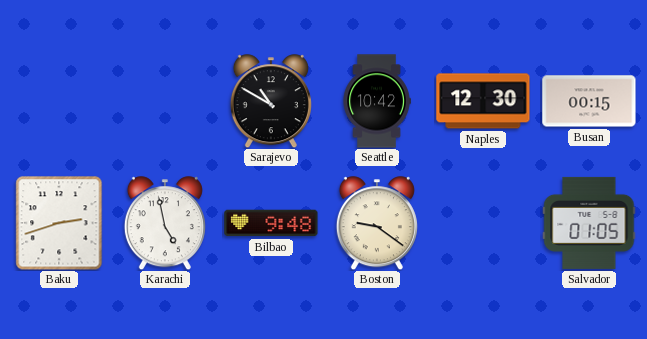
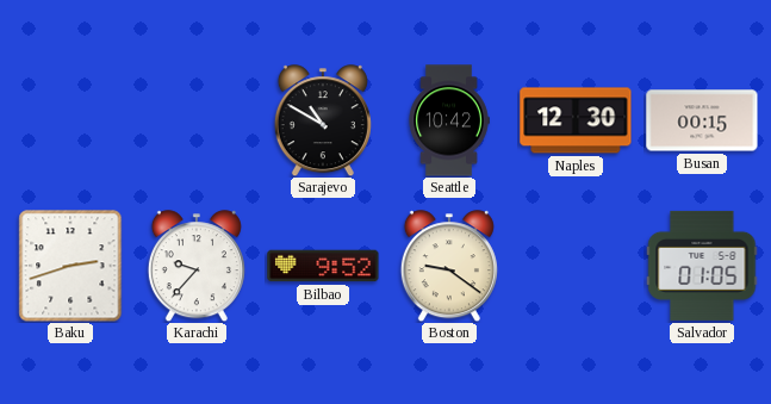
Karachi: 4:58 -> 9:37 (197, 266)
Bilbao: 9:48 -> 9:52 (323, 266)
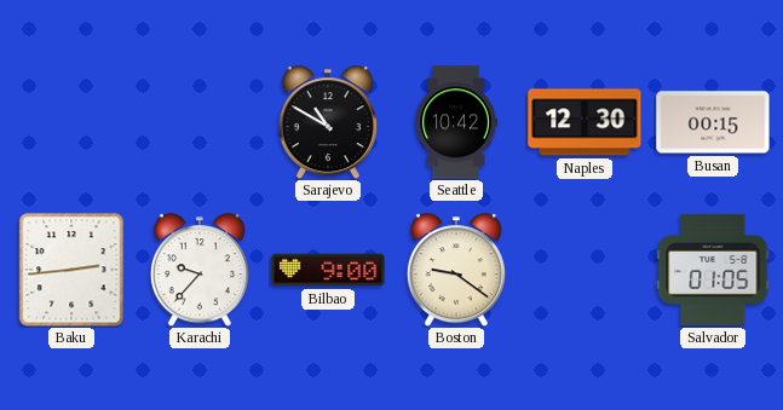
Baku: 2:42 -> 2:44 (71, 270)
Bilbao: 9:52 -> 9:00 (328, 270)
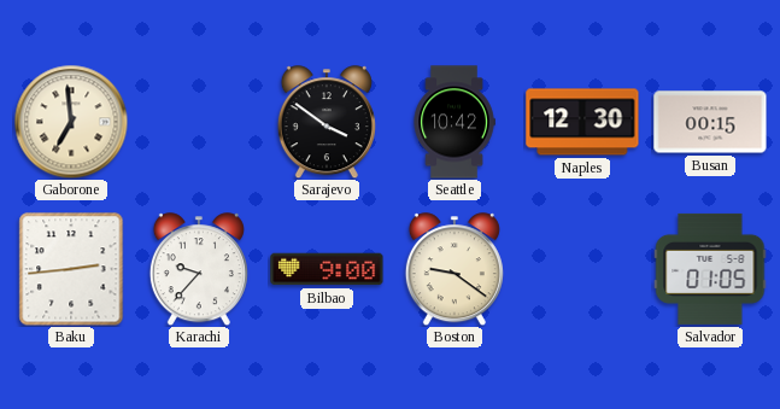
Gaborone: none -> 6:59 (71, 122)
Sarajevo: 10:50 -> 3:51 (327, 122)
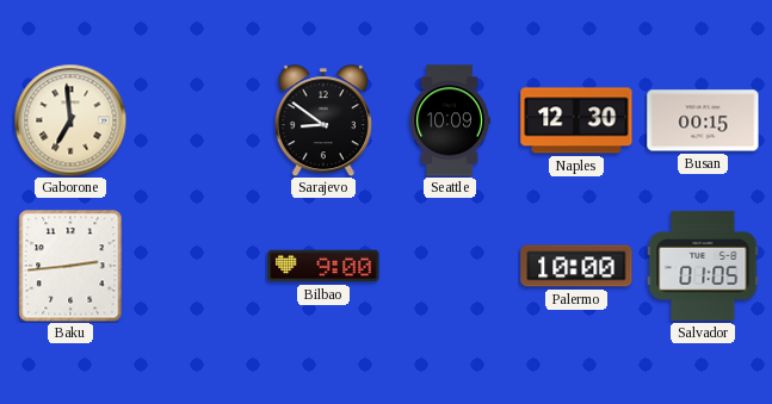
Sarajevo: 3:51 -> 8:51 (323, 120)
Seattle: 10:42 -> 10:09 (450, 120)
Karachi: 9:37 -> none (199, 269)
Boston: 9:21 -> none (454, 269)
Palermo: none -> 10:00 (576, 266)
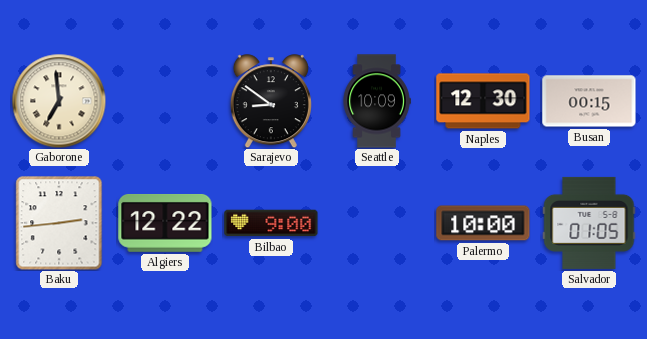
Algiers: none -> 12:22 (165, 223)
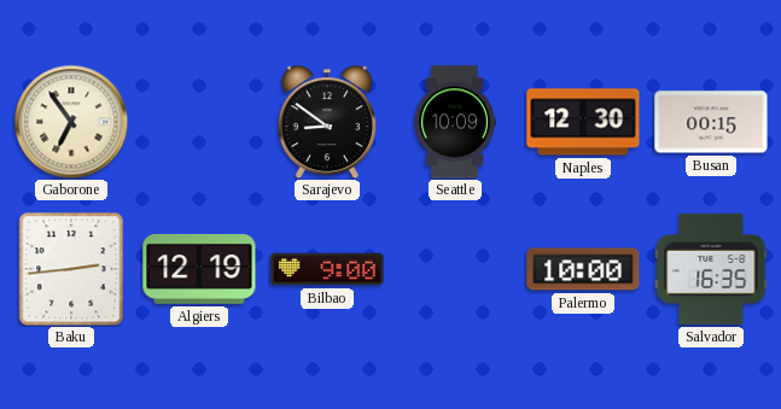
Gaborone: 6:59 -> 6:54 (71, 122)
Algiers: 12:22 -> 12:19 (199, 269)
Salvador: 01:05 -> 16:35 (711, 269)
